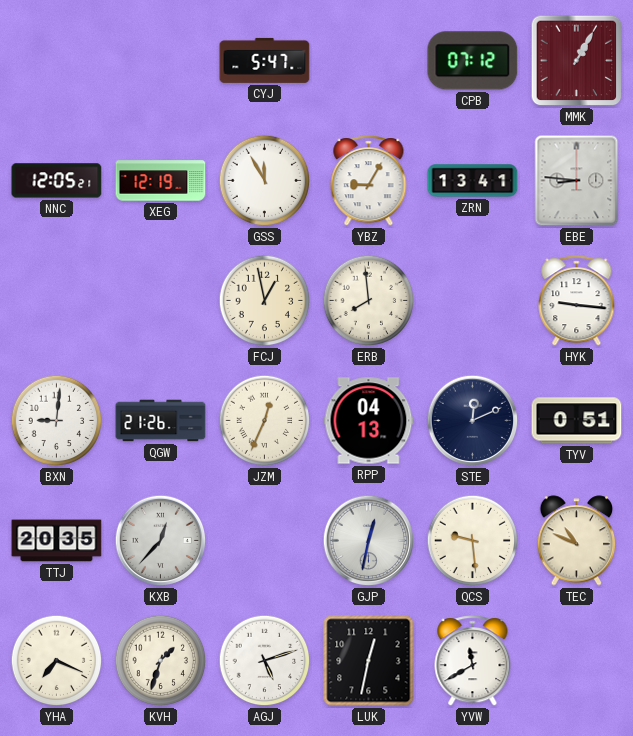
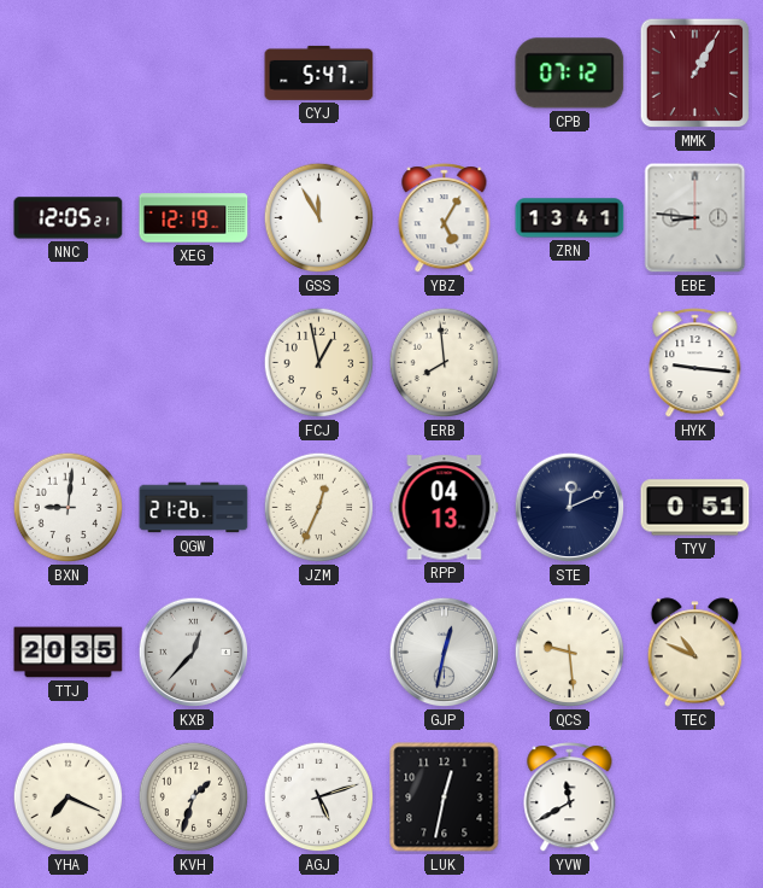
YBZ: 9:05 -> 5:05 (445, 218)
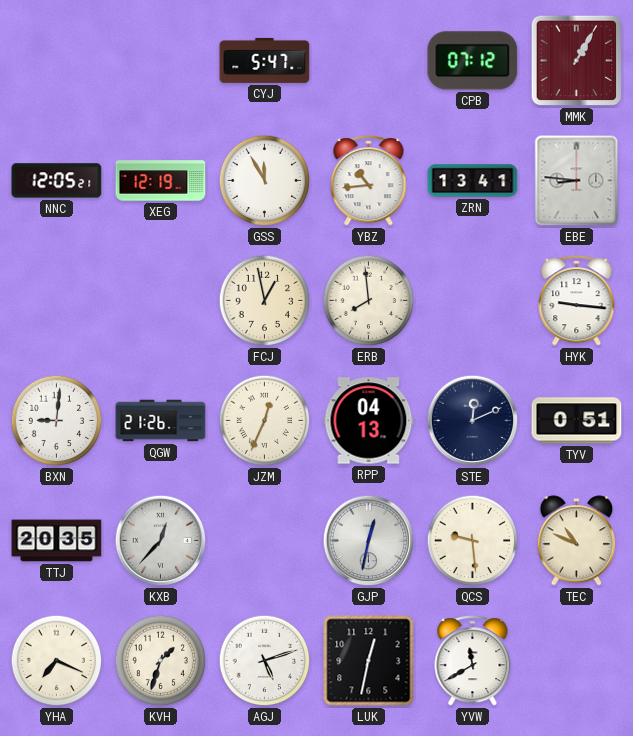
YBZ: 5:05 -> 10:44 (369, 181)
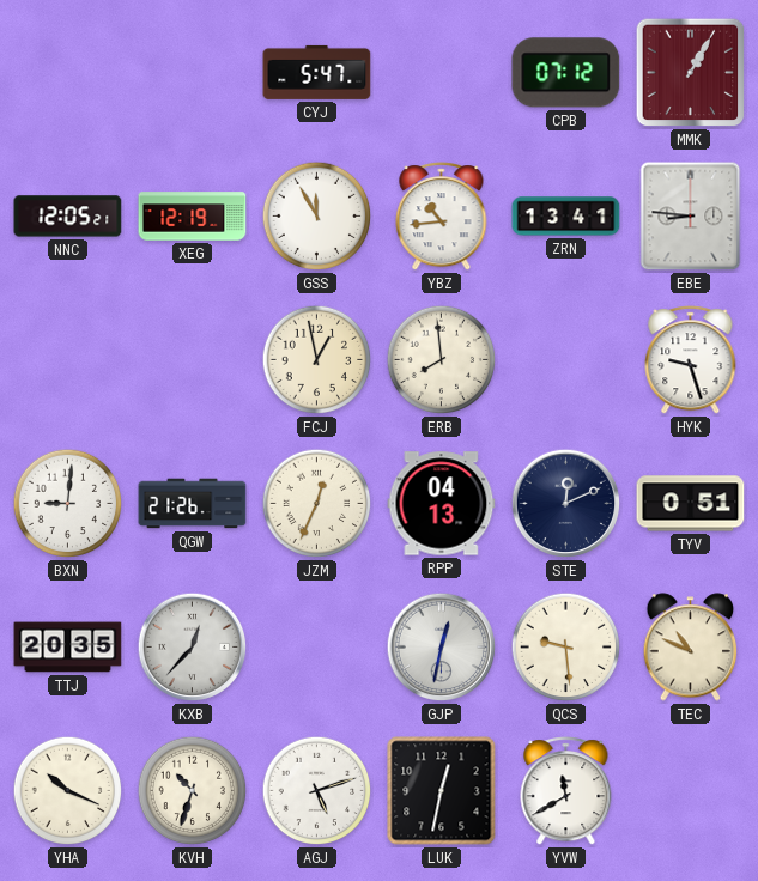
HYK: 9:16 -> 9:27 (691, 360)
YHA: 7:19 -> 10:19 (68, 791)
KVH: 1:33 -> 10:33 (193, 791)
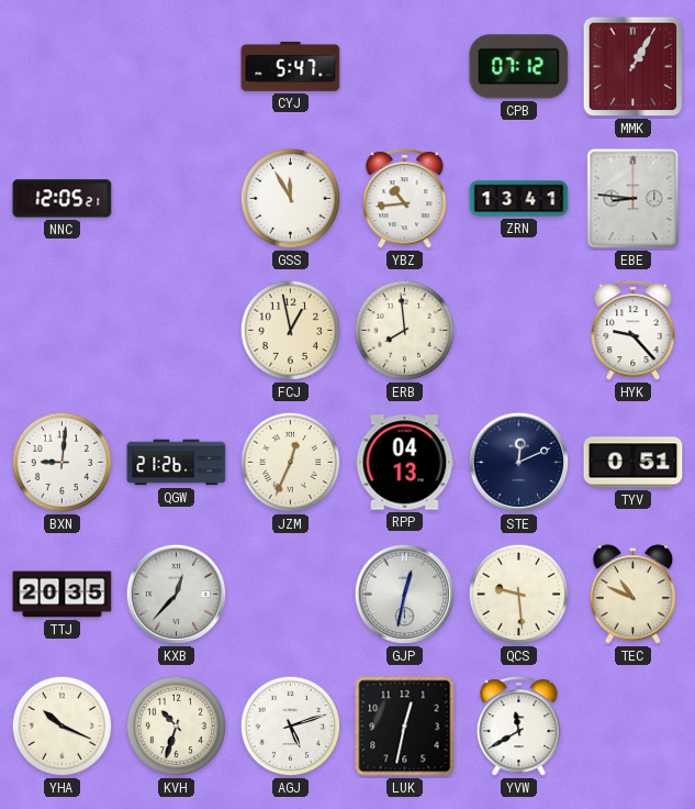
XEG: 12:19 -> none (193, 217)
HYK: 9:27 -> 9:23 (634, 331)
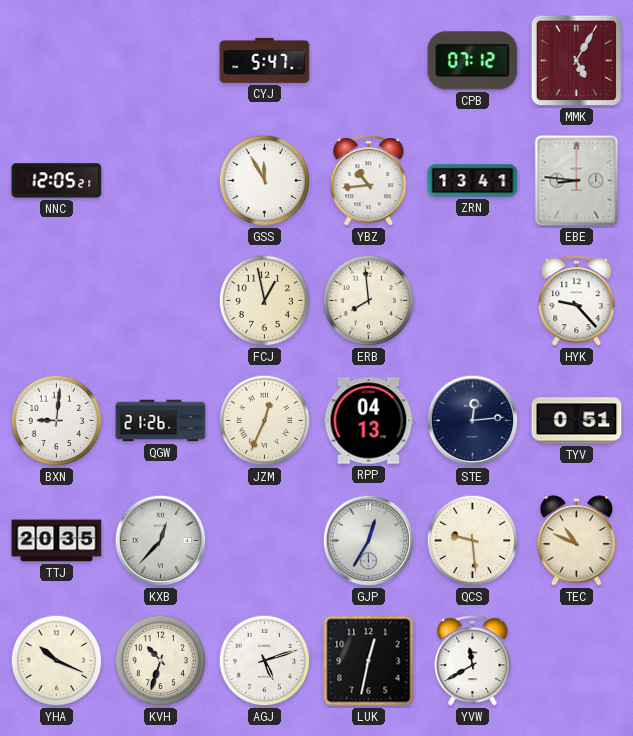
MMK: 1:05 -> 5:05 (577, 61)
STE: 12:11 -> 12:14 (473, 421)
GJP: 12:32 -> 12:35 (369, 541)
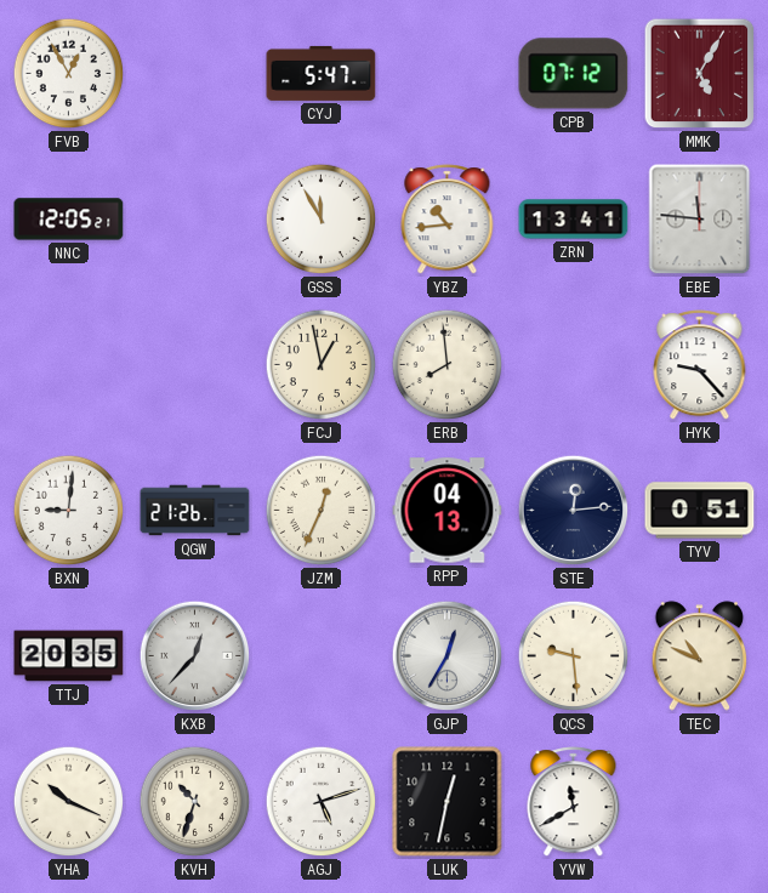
FVB: none -> 12:55 (69, 74)
EBE: 8:46 -> 11:46 (700, 220)
